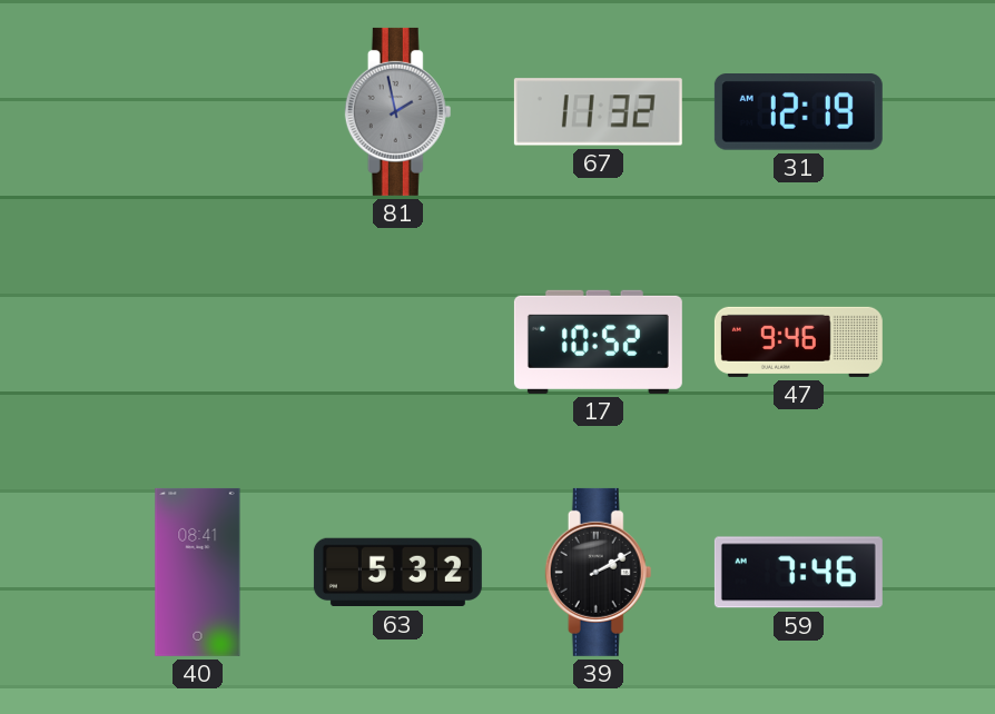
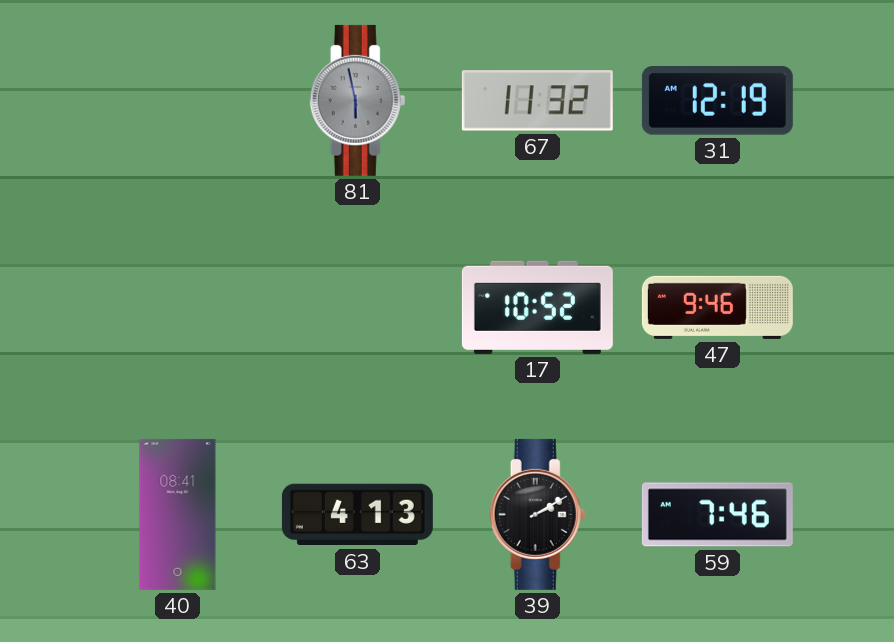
81: 1:58 -> 5:58 (358, 100)
63: 5:32 -> 4:13 (357, 515)
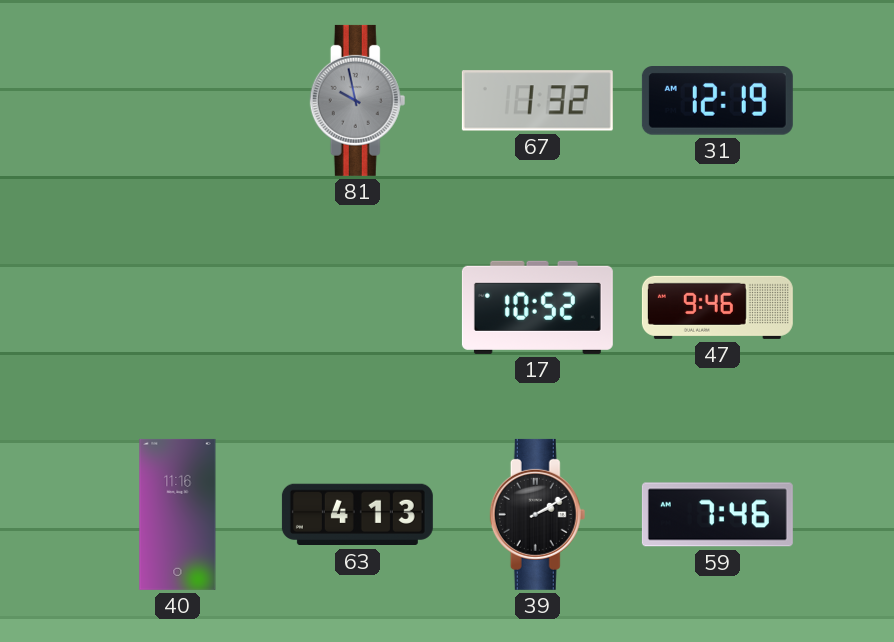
81: 5:58 -> 9:58 (358, 100)
67: 11:32 -> 1:32 (537, 101)
40: 08:41 -> 11:16 (178, 514)
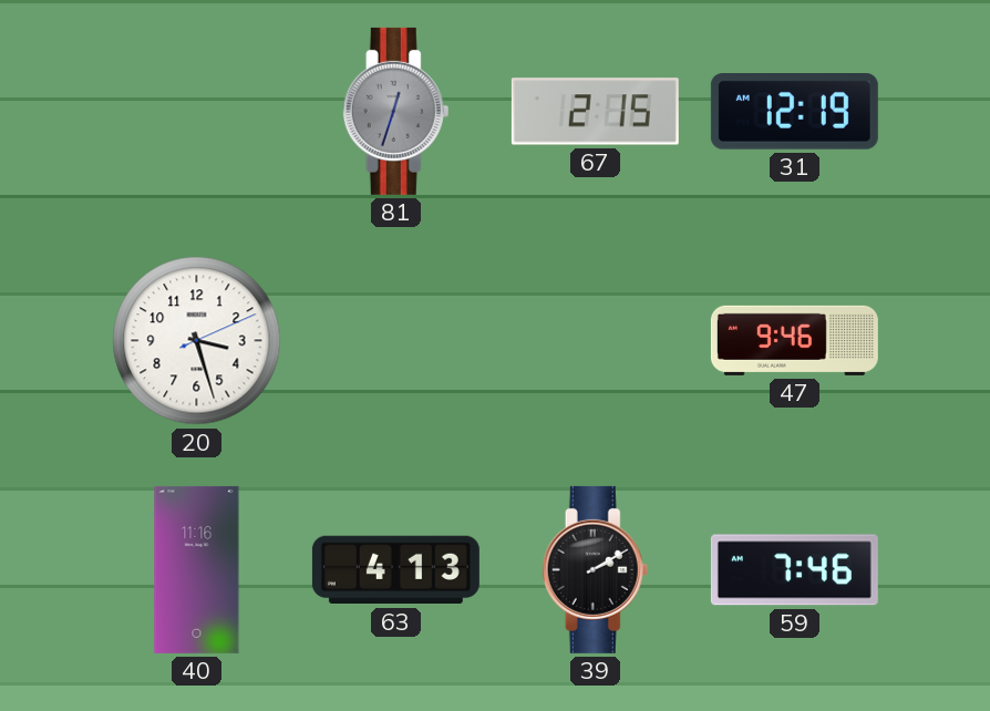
81: 9:58 -> 12:33 (396, 111)
67: 1:32 -> 2:15 (595, 112)
20: none -> 3:27 (197, 341)
17: 10:52 -> none (537, 307)
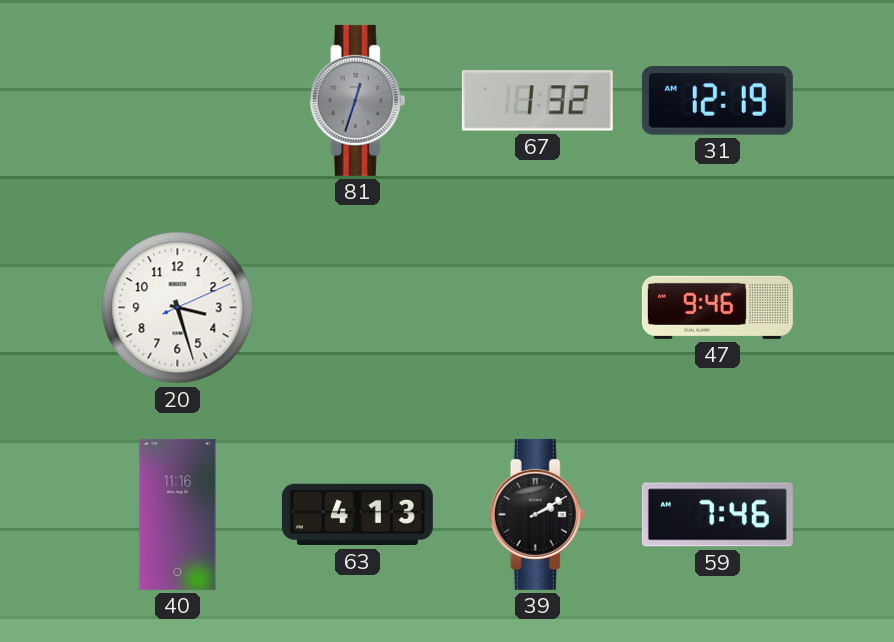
67: 2:15 -> 1:32 (537, 101)
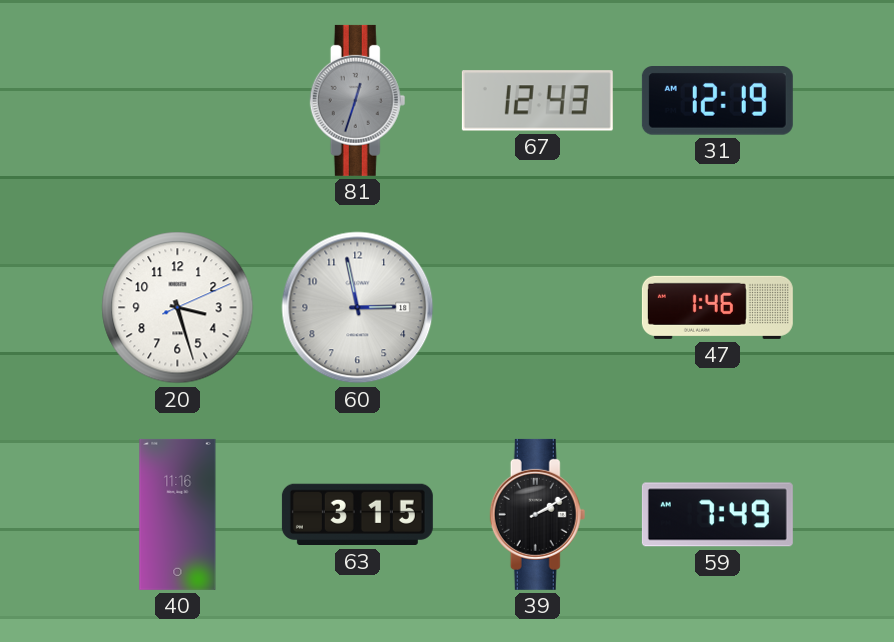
67: 1:32 -> 12:43 (537, 101)
60: none -> 2:58 (358, 308)
47: 9:46 -> 1:46 (717, 307)
63: 4:13 -> 3:15 (357, 515)
59: 7:46 -> 7:49 (717, 515)
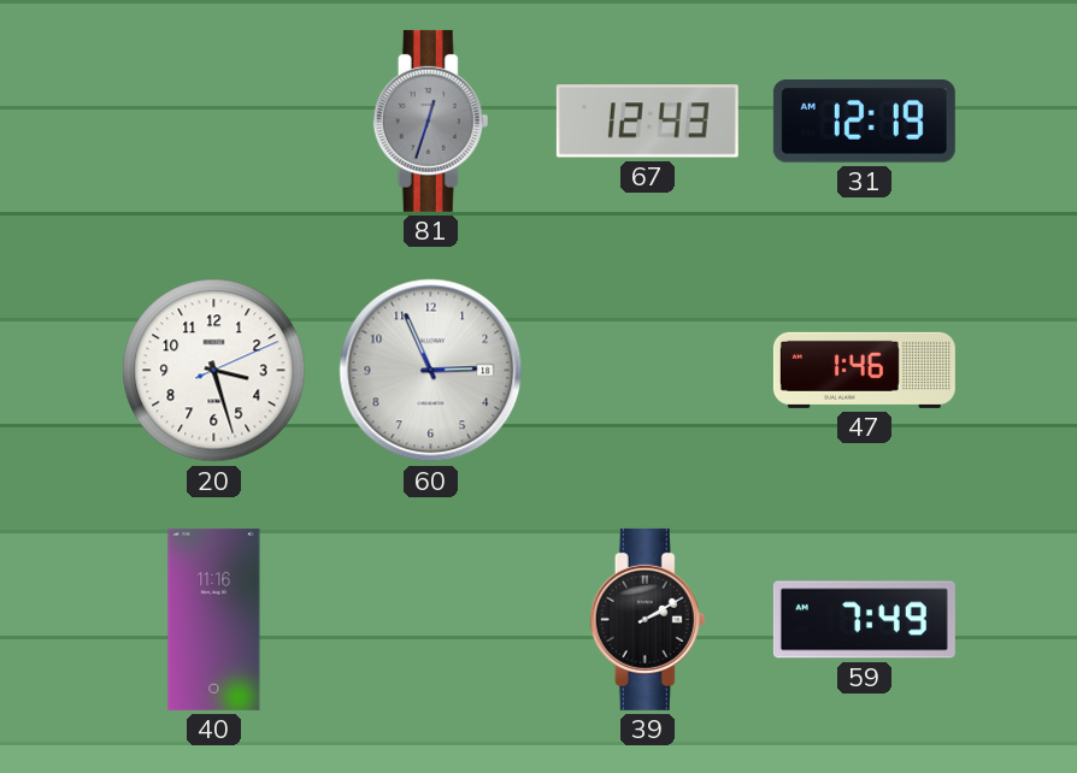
60: 2:58 -> 2:56 (431, 371)
63: 3:15 -> none (357, 515)
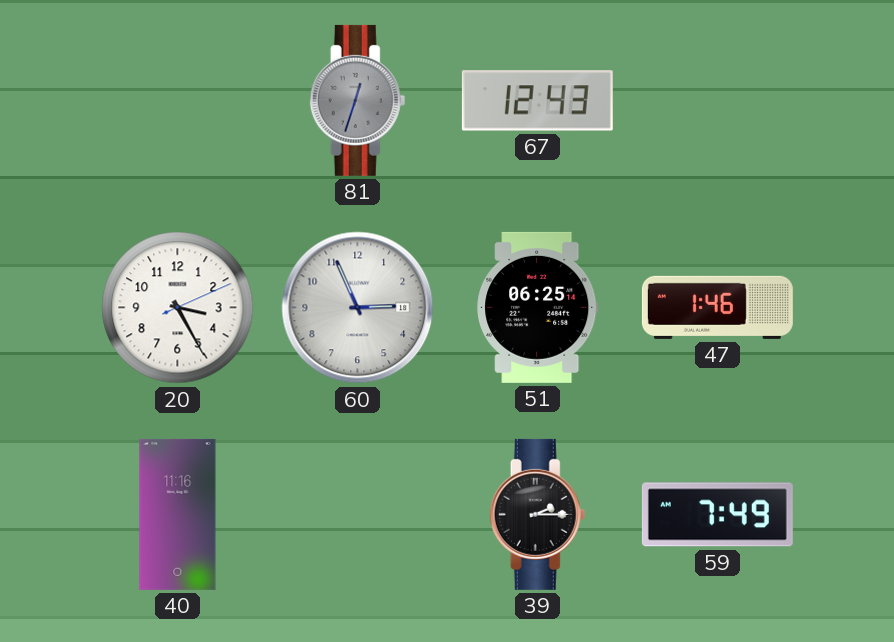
31: 12:19 -> none (864, 122)
20: 3:27 -> 3:25 (178, 308)
51: none -> 06:25 (538, 307)
39: 2:10 -> 2:15 (538, 514)
